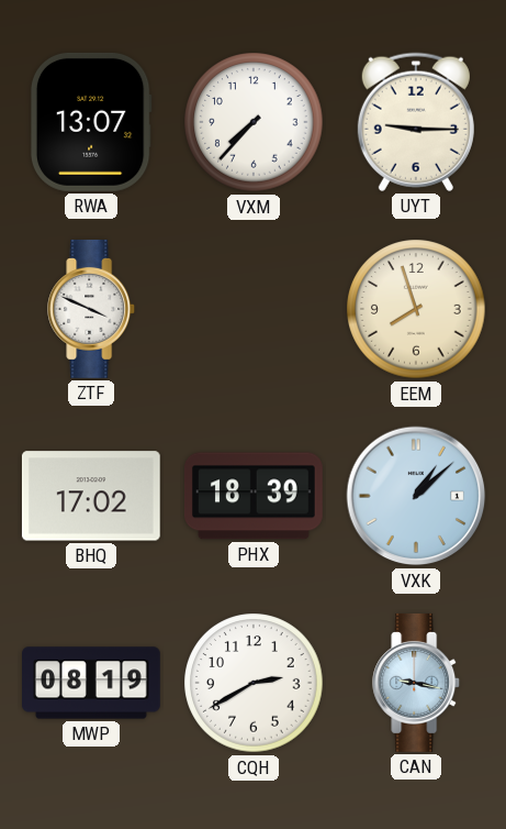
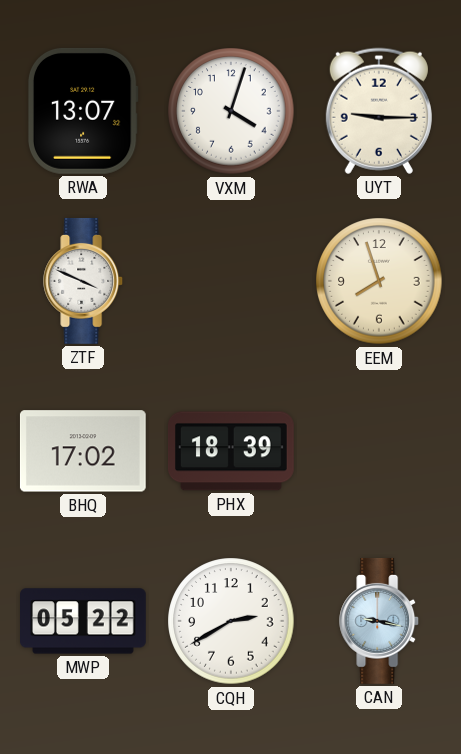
VXM: 7:37 -> 4:03 (231, 111)
VXK: 1:08 -> none (416, 496)
MWP: 08:19 -> 05:22 (84, 621)
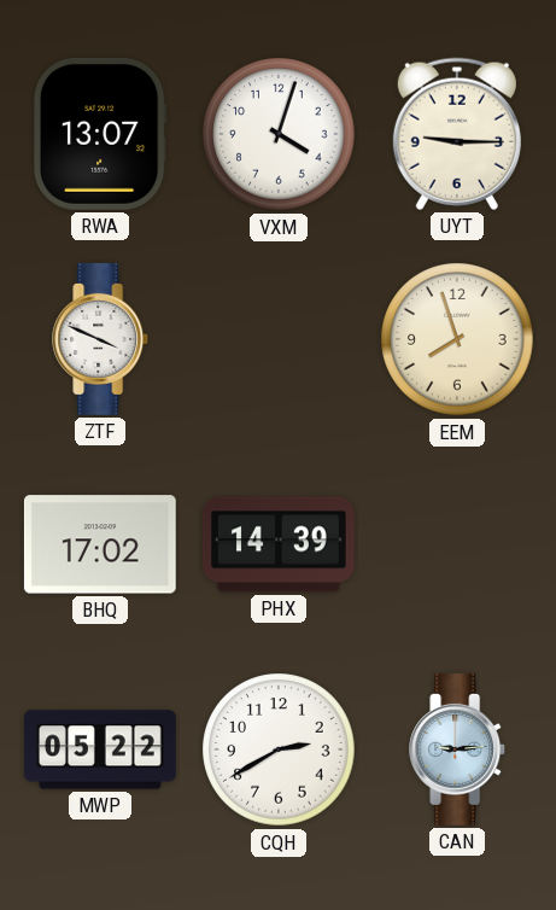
PHX: 18:39 -> 14:39 (279, 544)
CAN: 9:17 -> 9:14 (458, 749)
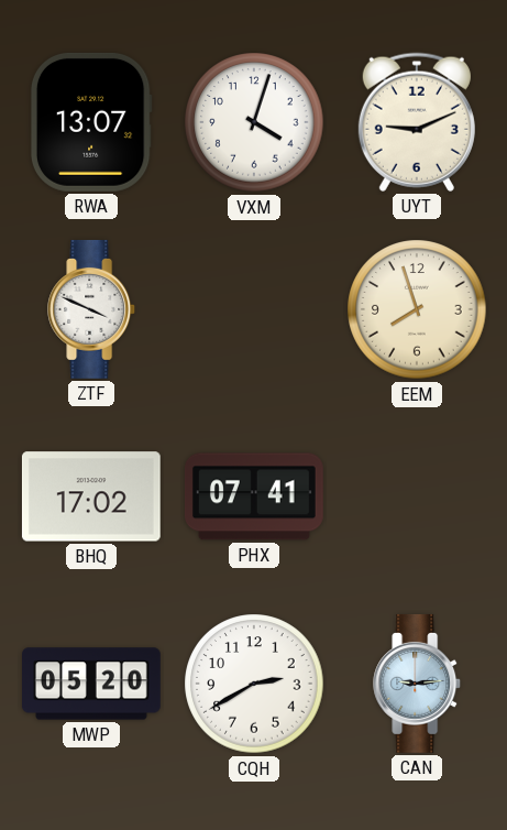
UYT: 9:15 -> 9:11 (417, 122)
PHX: 14:39 -> 07:41 (254, 496)
MWP: 05:22 -> 05:20 (92, 684)
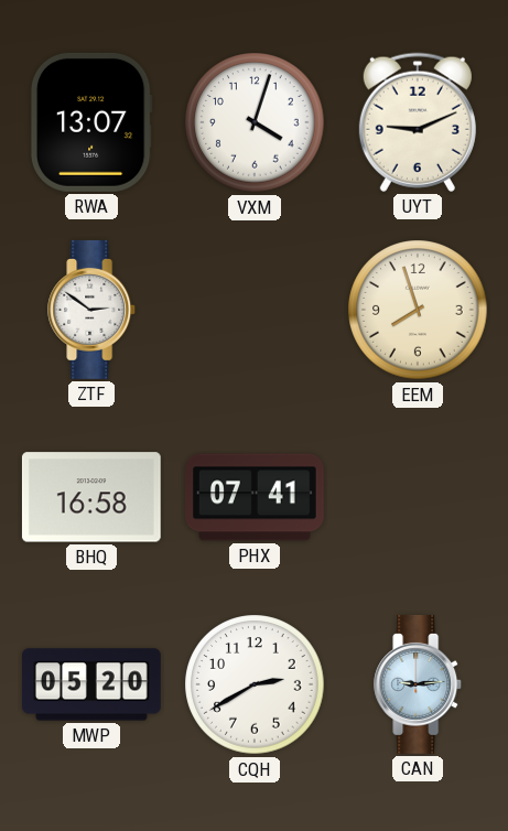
ZTF: 3:49 -> 2:51 (93, 310)
BHQ: 17:02 -> 16:58 (91, 497)
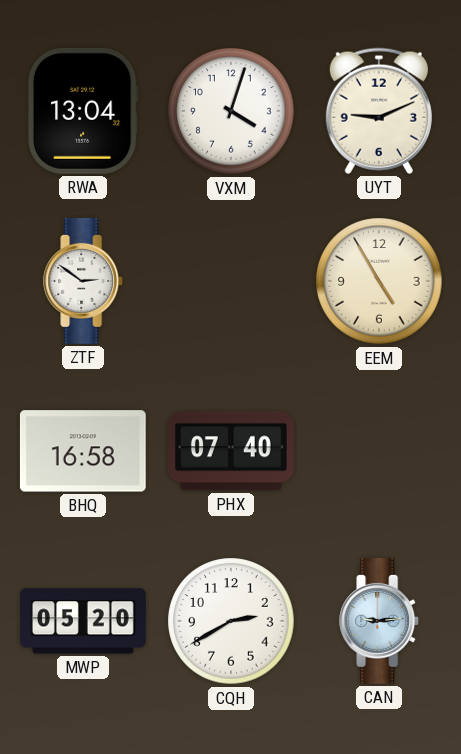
RWA: 13:07 -> 13:04 (83, 111)
EEM: 7:57 -> 4:55 (379, 281)
PHX: 07:41 -> 07:40 (231, 451)
